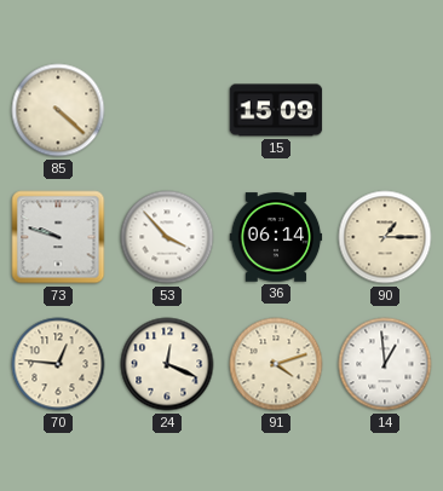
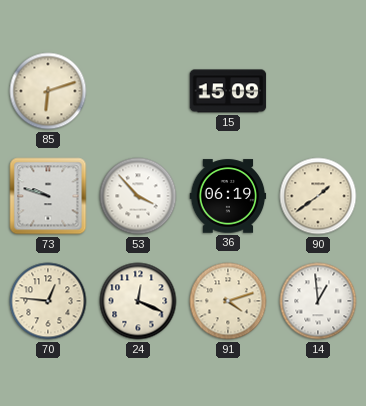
85: 4:22 -> 6:12 (48, 91)
36: 06:14 -> 06:19 (228, 196)
90: 1:15 -> 1:39 (318, 196)
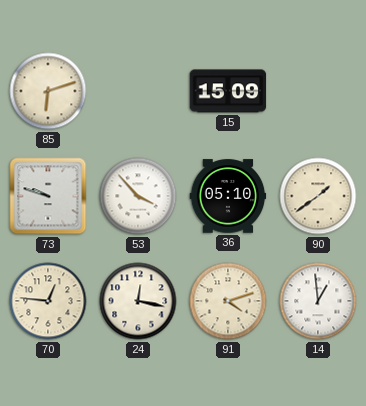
36: 06:19 -> 05:10 (228, 196)
24: 12:19 -> 12:17 (138, 301)
